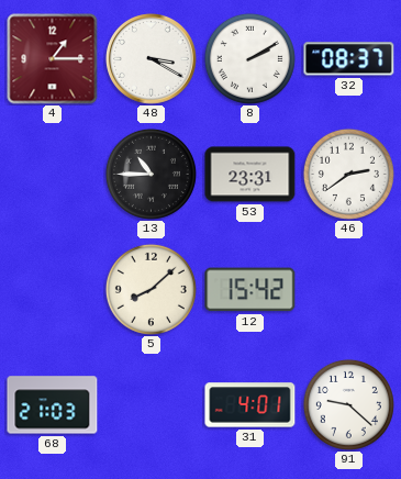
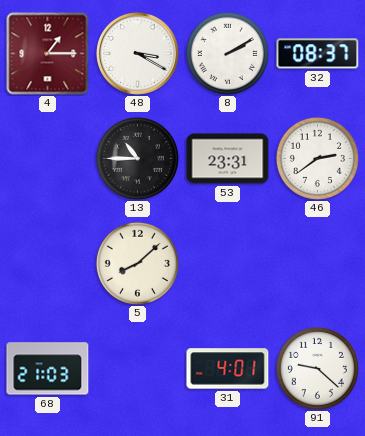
12: 15:42 -> none (250, 290)
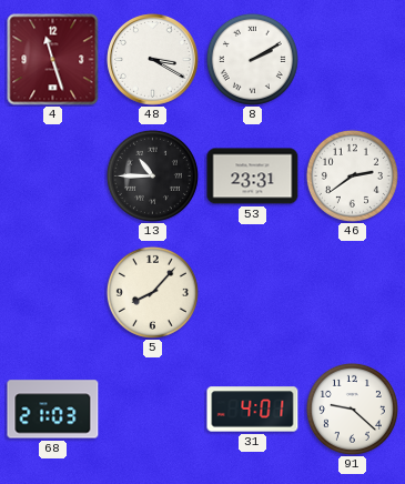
4: 1:15 -> 11:27 (53, 60)
32: 08:37 -> none (318, 54)
5: 8:08 -> 8:07 (152, 292)
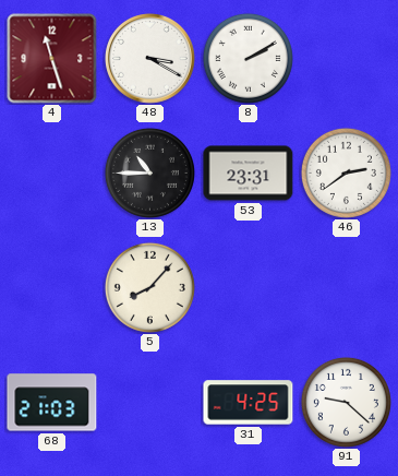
31: 4:01 -> 4:25 (249, 403)
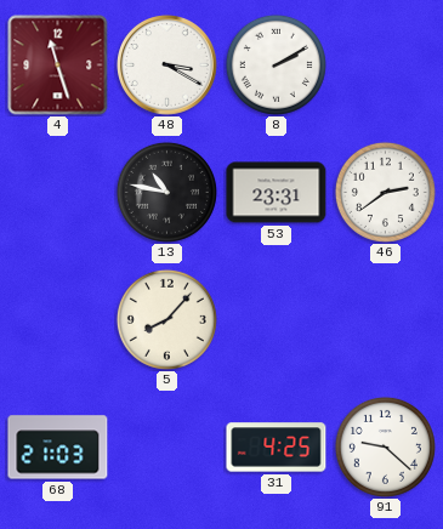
13: 10:45 -> 10:47 (166, 192)
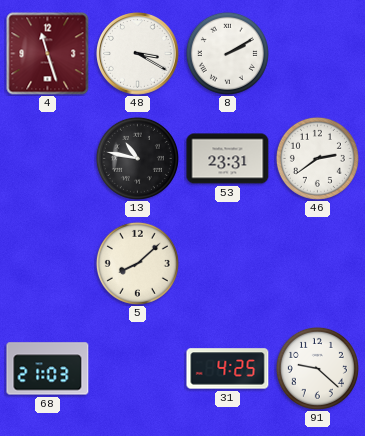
5: 8:07 -> 8:08 (137, 263)
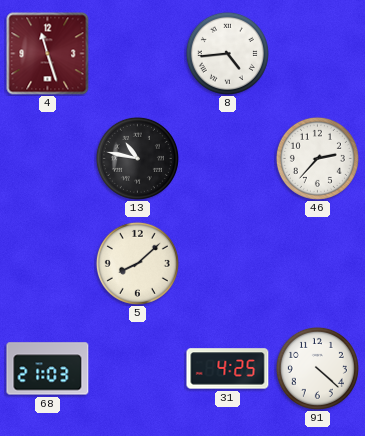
48: 3:20 -> none (138, 54)
8: 2:10 -> 4:44 (227, 53)
53: 23:31 -> none (228, 159)
46: 2:39 -> 2:37 (317, 158)
91: 9:22 -> 4:22 (317, 368)
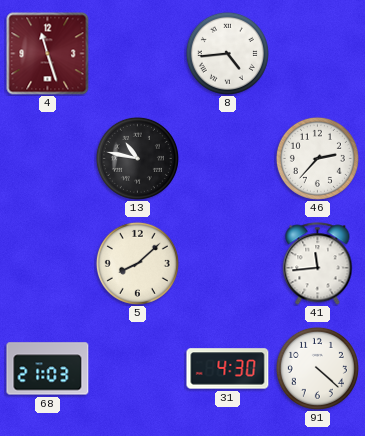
41: none -> 11:44 (318, 264)
31: 4:25 -> 4:30 (228, 369)
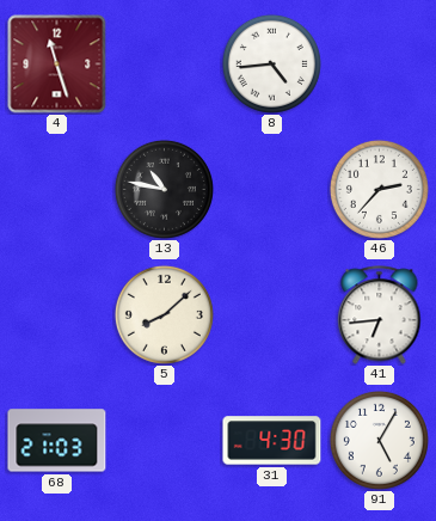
41: 11:44 -> 6:44 (380, 315)
91: 4:22 -> 5:05 (379, 440)
